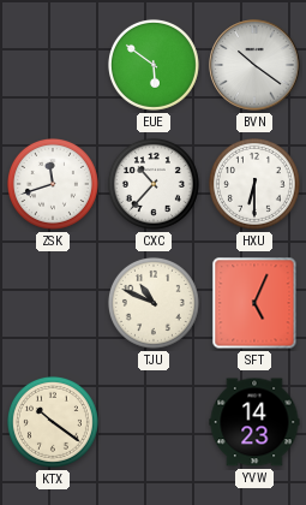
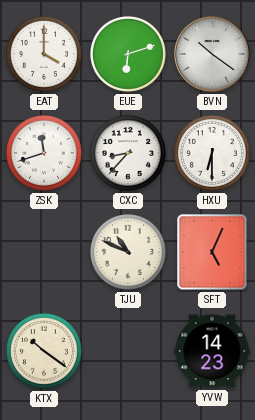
EAT: none -> 4:00 (44, 54)
EUE: 5:51 -> 6:12 (128, 54)
CXC: 10:37 -> 8:37 (128, 153)
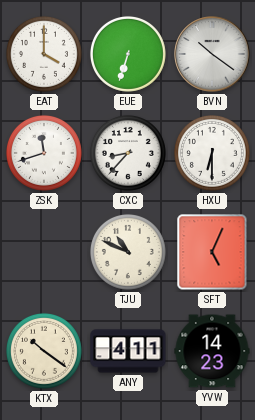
EUE: 6:12 -> 6:33 (128, 54)
ANY: none -> 4:11 (128, 351)
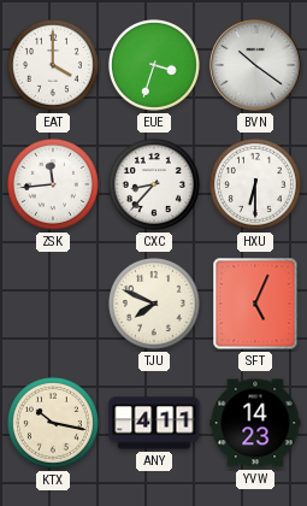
EUE: 6:33 -> 3:33 (154, 65)
ZSK: 11:42 -> 11:44 (53, 184)
TJU: 10:49 -> 7:49 (154, 304)
KTX: 10:21 -> 10:17 (53, 423)
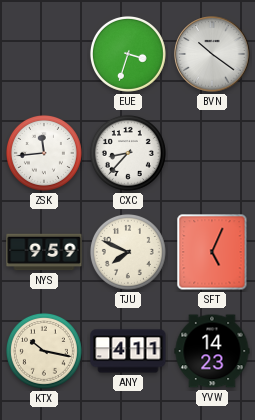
EAT: 4:00 -> none (53, 65)
HXU: 6:30 -> none (255, 184)
NYS: none -> 9:59 (44, 252)
